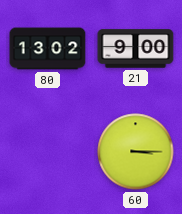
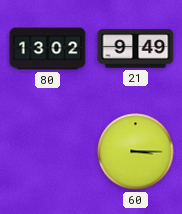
21: 9:00 -> 9:49 (136, 49)
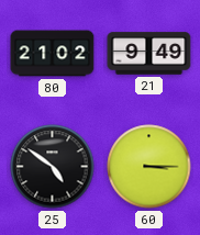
80: 13:02 -> 21:02 (53, 54)
25: none -> 4:51 (53, 167)
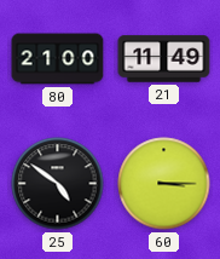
80: 21:02 -> 21:00 (58, 59)
21: 9:49 -> 11:49 (164, 59)
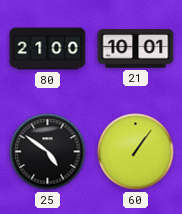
21: 11:49 -> 10:01 (136, 49)
60: 3:15 -> 1:06 (136, 152)
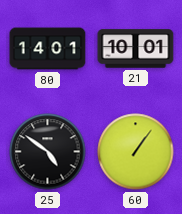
80: 21:00 -> 14:01 (48, 49)
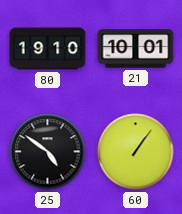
80: 14:01 -> 19:10 (48, 49)
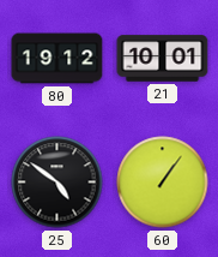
80: 19:10 -> 19:12 (57, 59)
